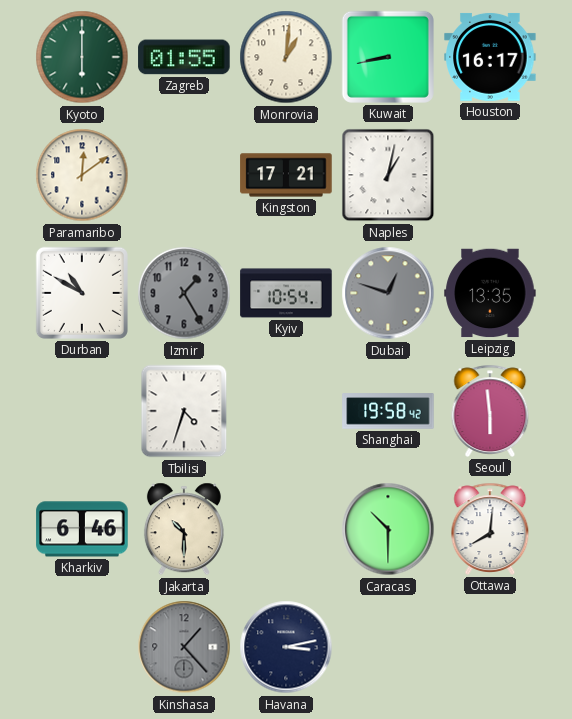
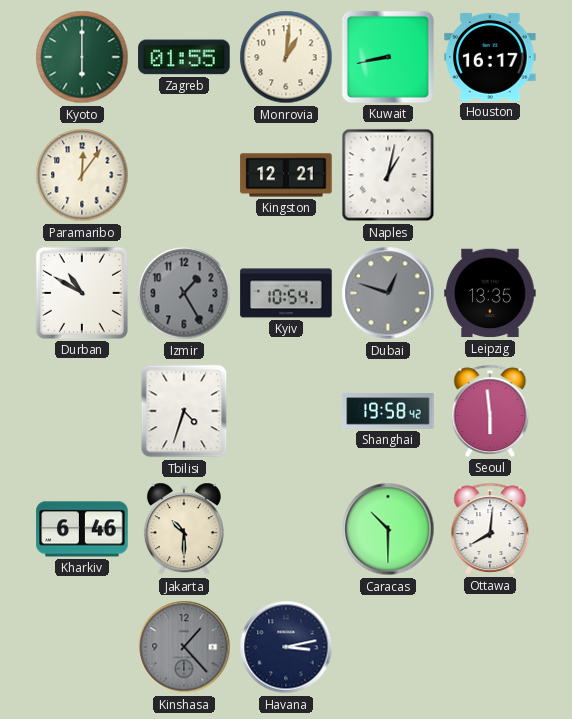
Paramaribo: 12:09 -> 12:06 (82, 175)
Kingston: 17:21 -> 12:21 (286, 175)
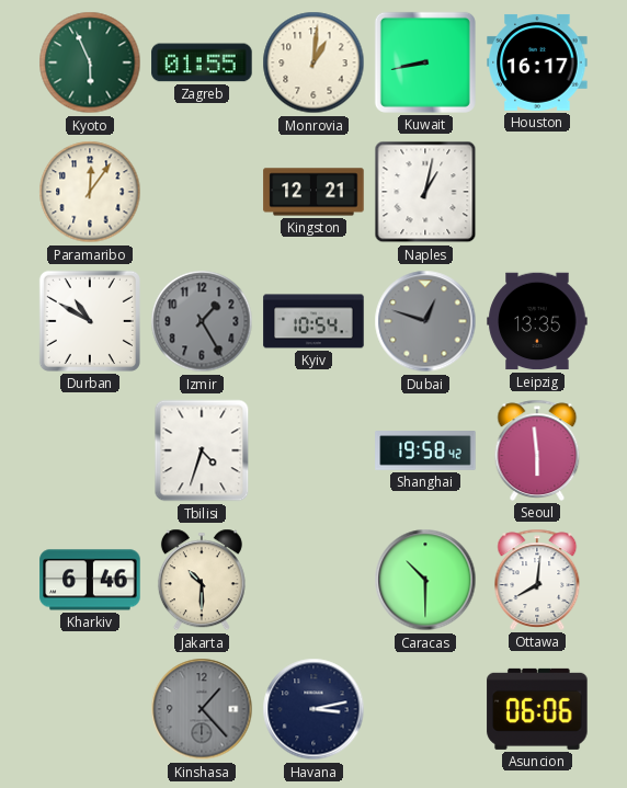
Kyoto: 6:00 -> 5:56 (90, 62)
Asuncion: none -> 06:06 (537, 709)
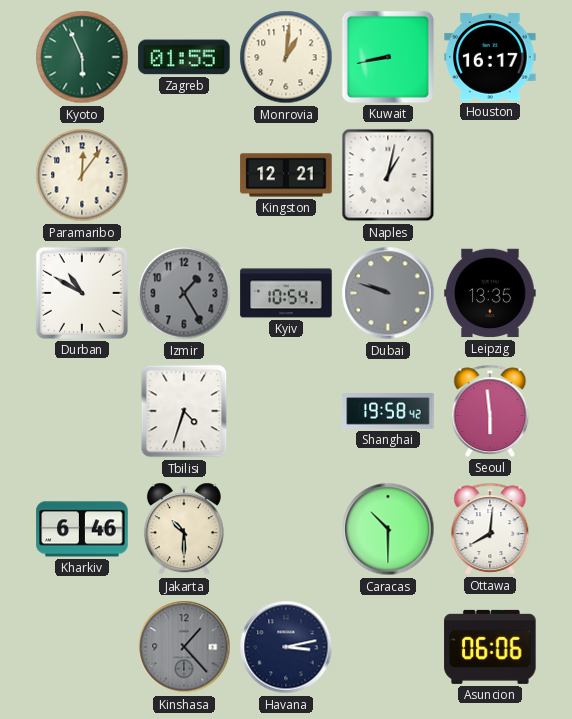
Dubai: 12:48 -> 9:48 (388, 293)
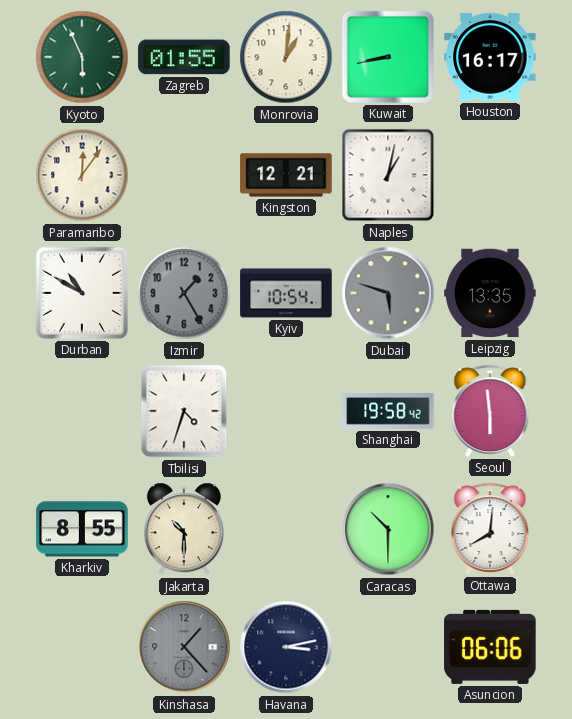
Dubai: 9:48 -> 5:48 (388, 293)
Kharkiv: 6:46 -> 8:55 (82, 529)
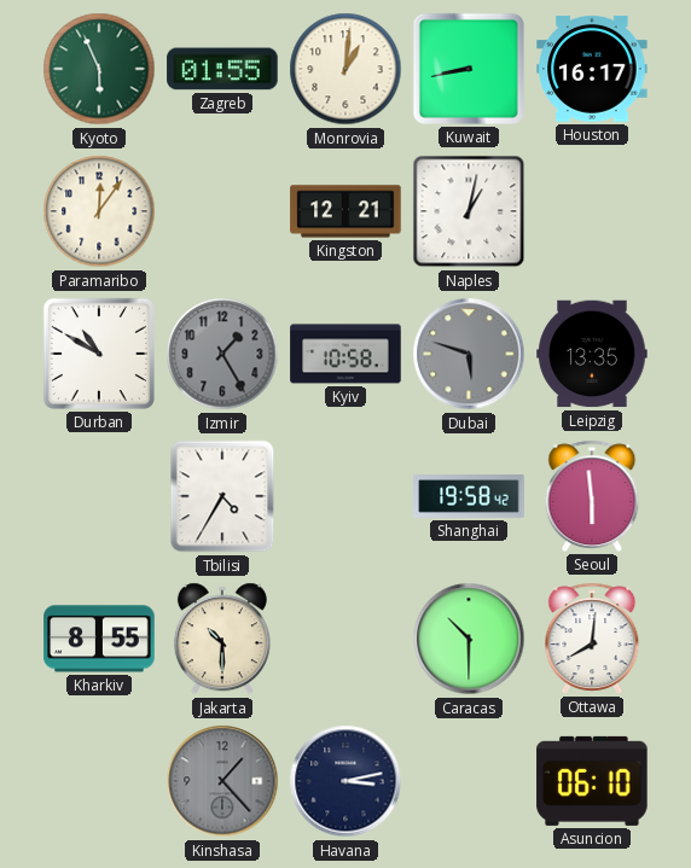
Kyiv: 10:54 -> 10:58 (345, 354)
Tbilisi: 4:33 -> 4:35 (222, 496)
Asuncion: 06:06 -> 06:10 (592, 781)
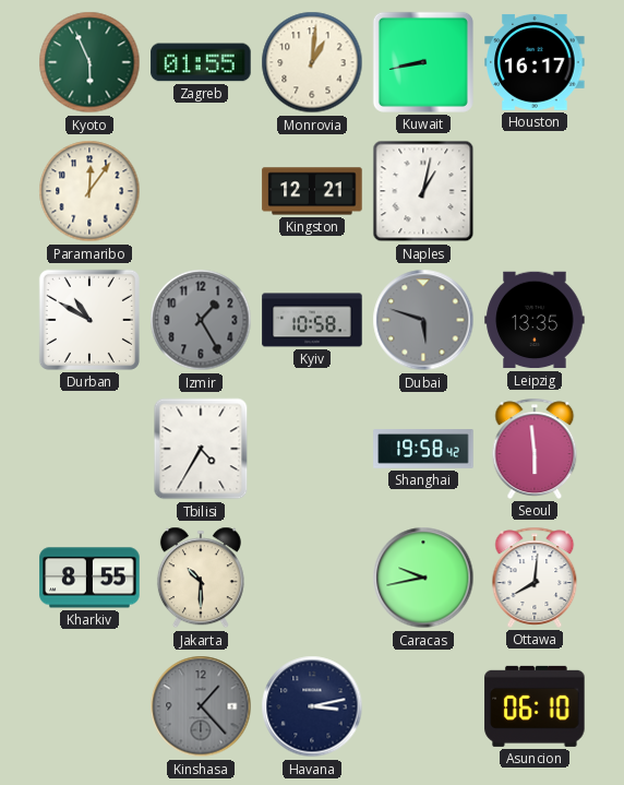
Caracas: 10:30 -> 9:43 (423, 578)
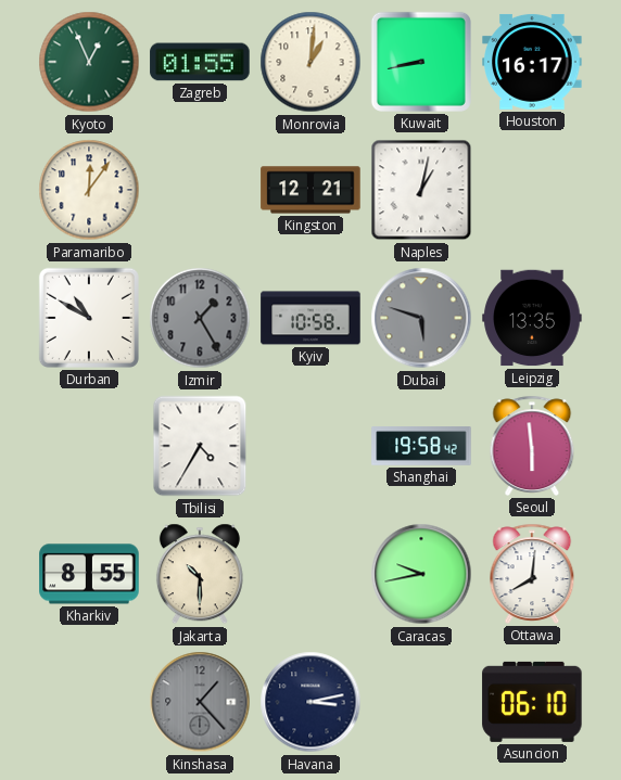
Kyoto: 5:56 -> 12:56 (89, 62)
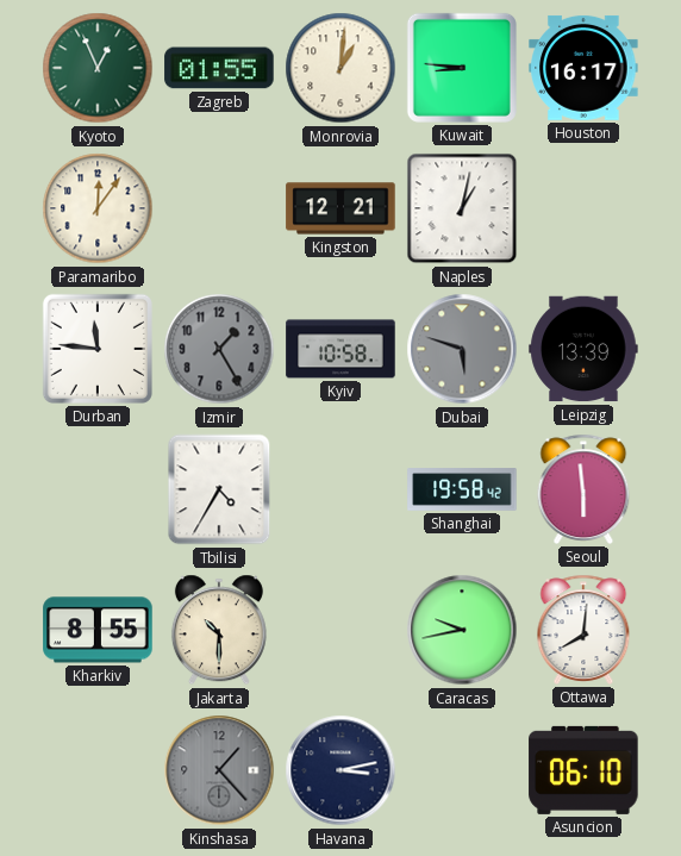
Kuwait: 8:43 -> 8:46 (462, 68)
Durban: 10:50 -> 11:46 (98, 349)
Leipzig: 13:35 -> 13:39 (583, 349)
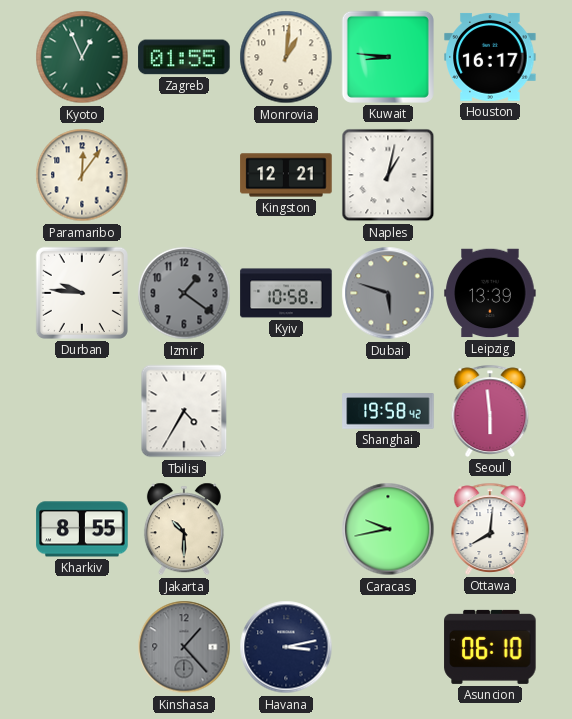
Durban: 11:46 -> 9:46 (82, 293)
Izmir: 1:25 -> 1:21 (184, 293)
